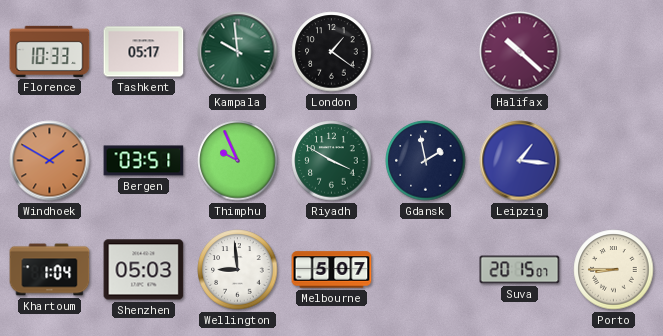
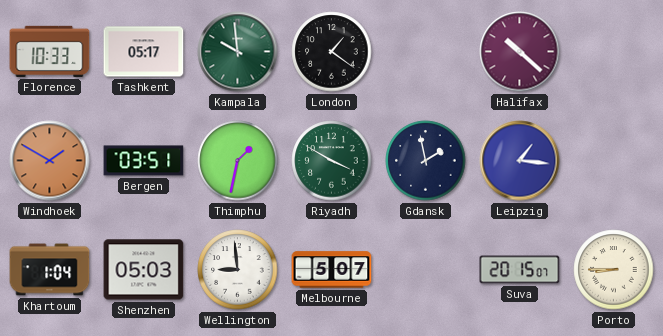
Thimphu: 9:56 -> 1:32 (238, 161)
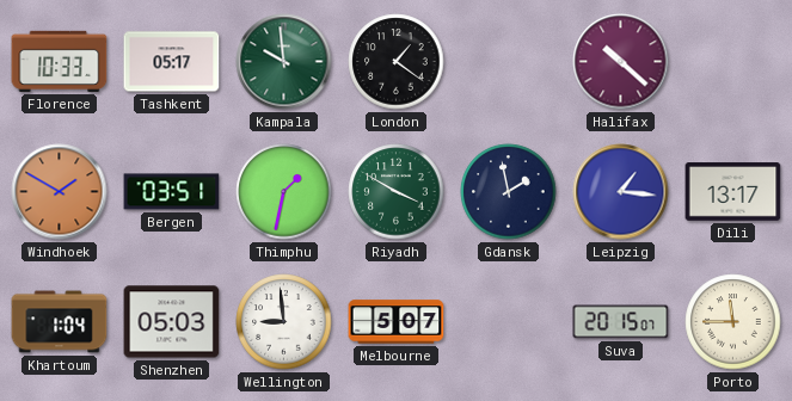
Dili: none -> 13:17 (733, 192)
Porto: 8:45 -> 11:45 (733, 322)
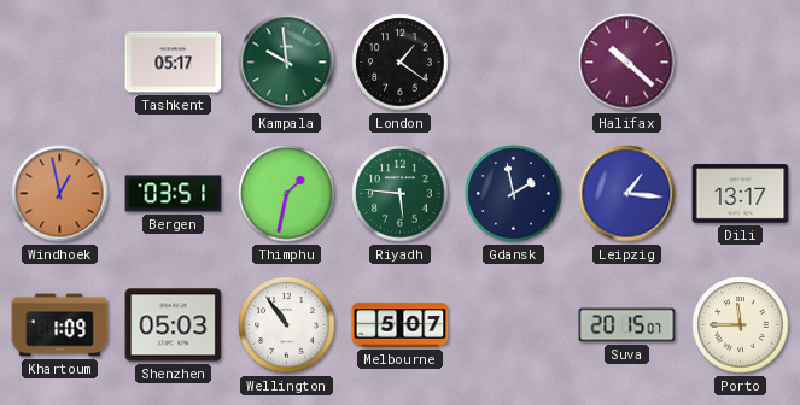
Florence: 10:33 -> none (60, 61)
Windhoek: 1:50 -> 12:58 (60, 194)
Riyadh: 3:50 -> 5:46 (401, 194)
Khartoum: 1:04 -> 1:09 (60, 325)
Wellington: 8:59 -> 10:54 (287, 325)
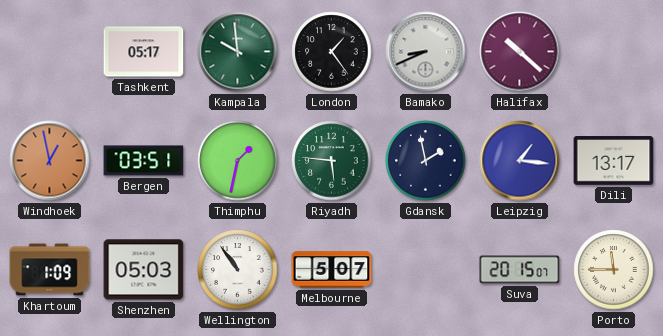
London: 1:21 -> 1:24 (332, 52)
Bamako: none -> 8:41 (426, 52)
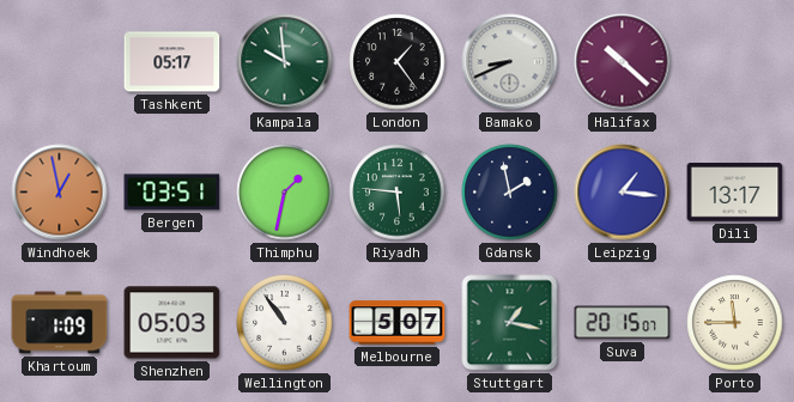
Stuttgart: none -> 1:17 (510, 323)
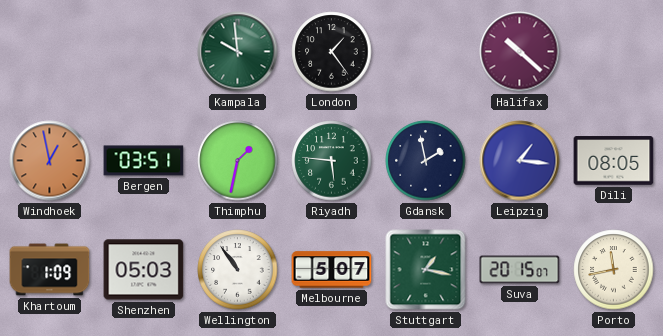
Tashkent: 05:17 -> none (172, 62)
Bamako: 8:41 -> none (510, 62)
Dili: 13:17 -> 08:05 (614, 161)
Porto: 11:45 -> 11:43 (614, 270)
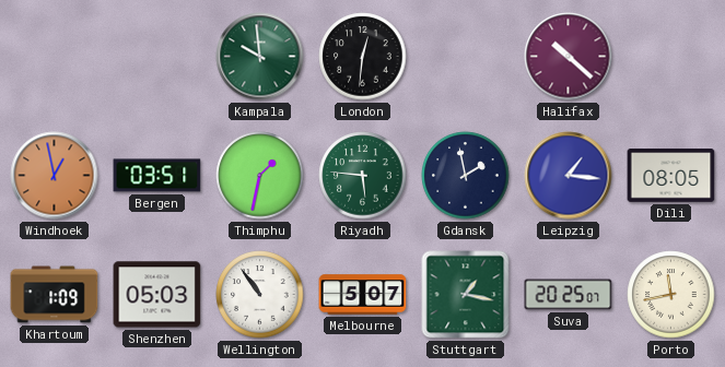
London: 1:24 -> 12:31 (363, 57)
Suva: 20:15 -> 20:25 (569, 295)
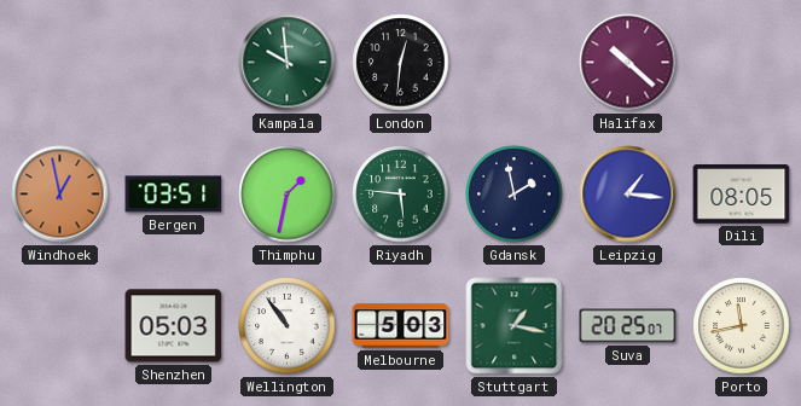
Khartoum: 1:09 -> none (55, 295)
Melbourne: 5:07 -> 5:03 (401, 326)
